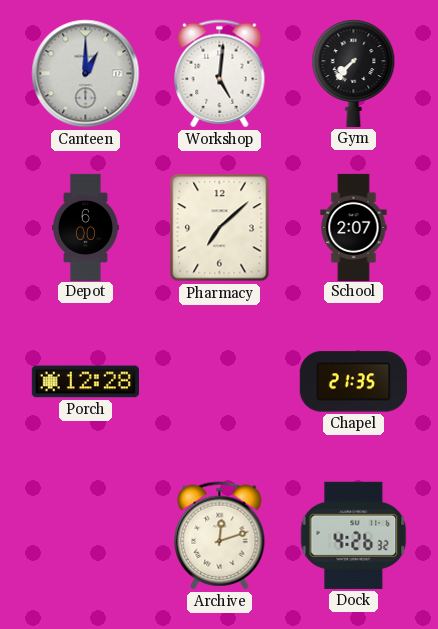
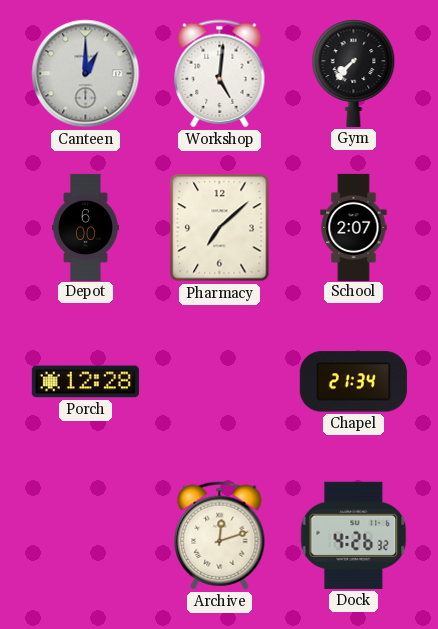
Chapel: 21:35 -> 21:34 (353, 382)
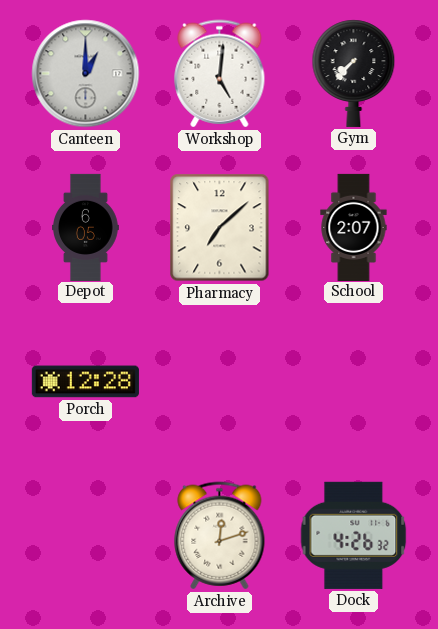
Depot: 6:00 -> 6:05 (86, 227)
Chapel: 21:34 -> none (353, 382)
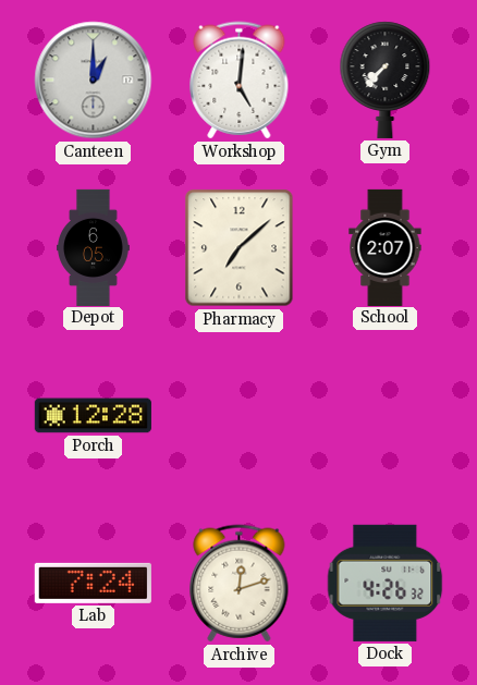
Lab: none -> 7:24 (93, 583)
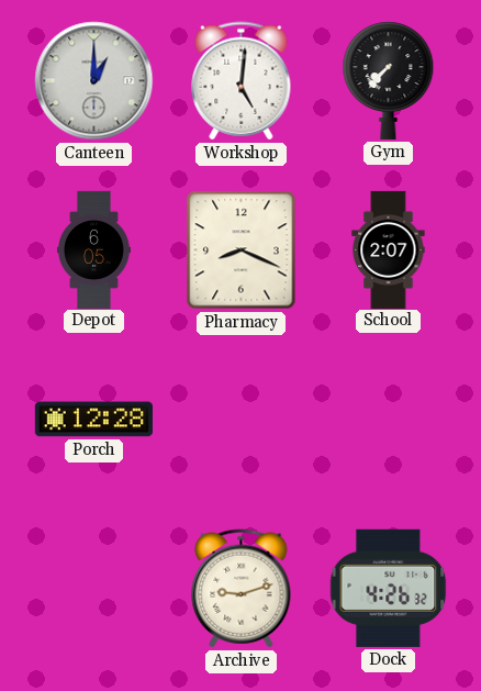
Pharmacy: 7:08 -> 8:19 (242, 250)
Lab: 7:24 -> none (93, 583)
Archive: 12:12 -> 9:12 (242, 589)
